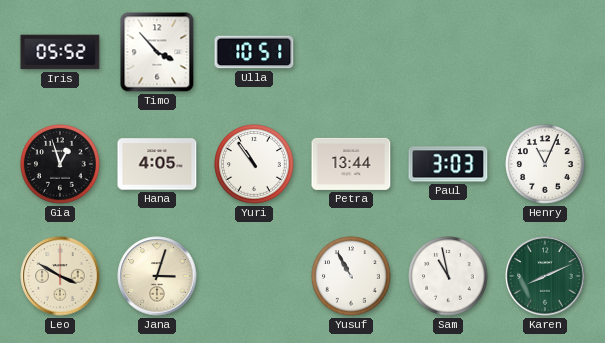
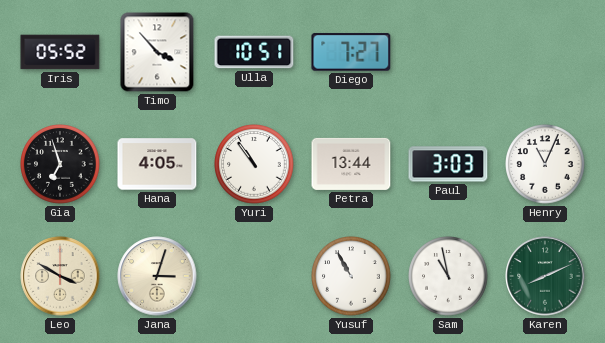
Diego: none -> 7:27 (351, 53)
Gia: 12:57 -> 6:57 (60, 164)
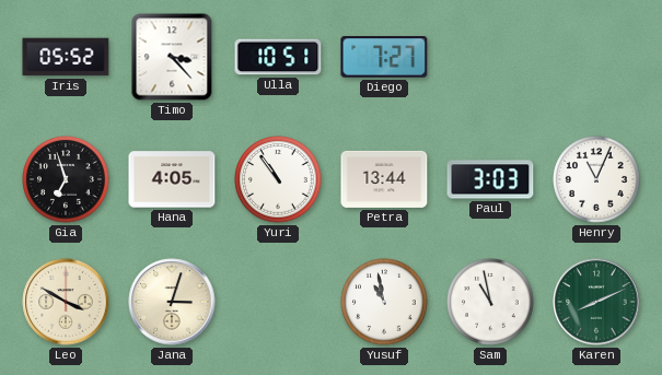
Timo: 3:53 -> 3:23 (172, 57)
Yusuf: 10:55 -> 10:58 (384, 302)
